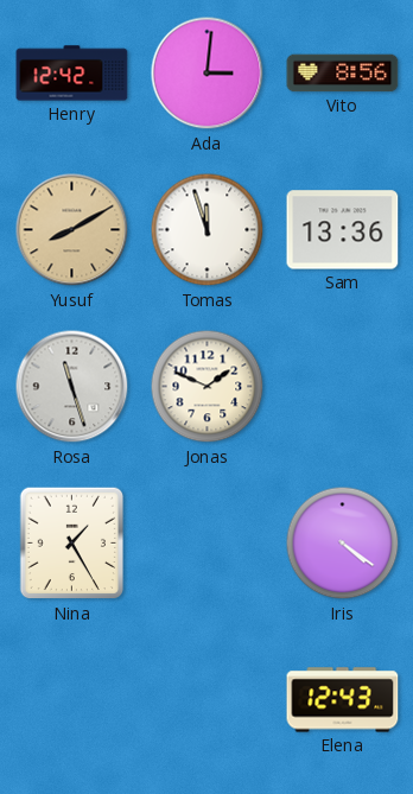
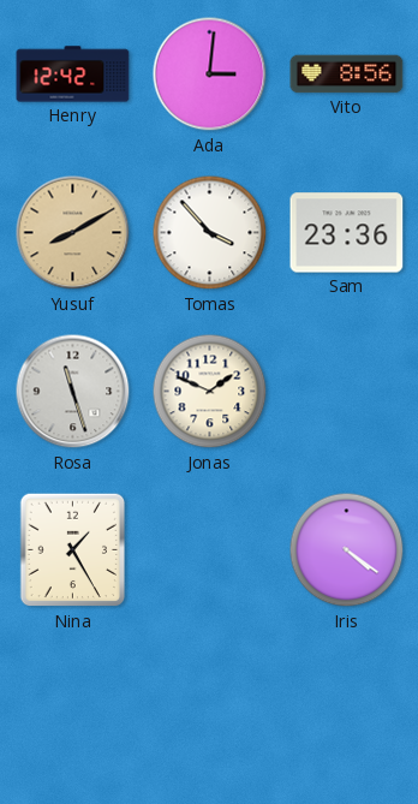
Tomas: 11:57 -> 3:53 (210, 233)
Sam: 13:36 -> 23:36 (347, 233)
Elena: 12:43 -> none (343, 700)
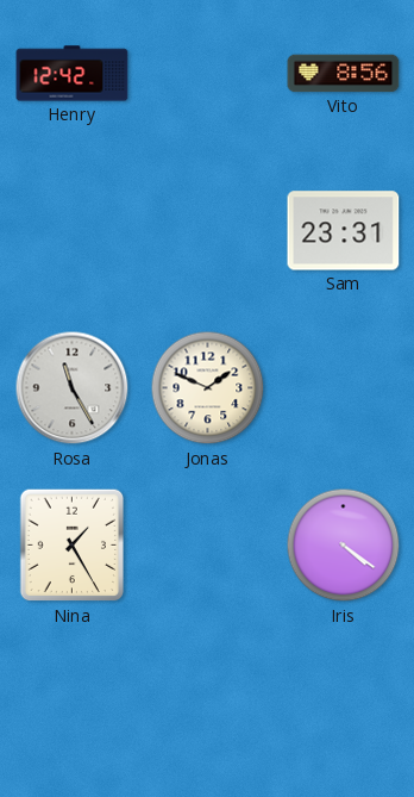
Ada: 3:01 -> none (210, 75)
Yusuf: 8:10 -> none (73, 233)
Tomas: 3:53 -> none (210, 233)
Sam: 23:36 -> 23:31 (344, 231)
Rosa: 11:27 -> 11:25 (73, 388)
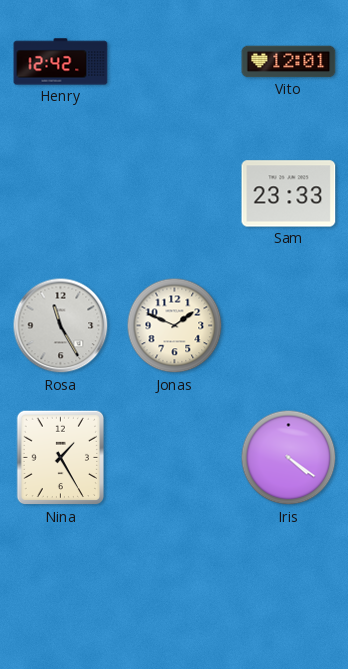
Vito: 8:56 -> 12:01 (289, 62)
Sam: 23:31 -> 23:33 (289, 194)
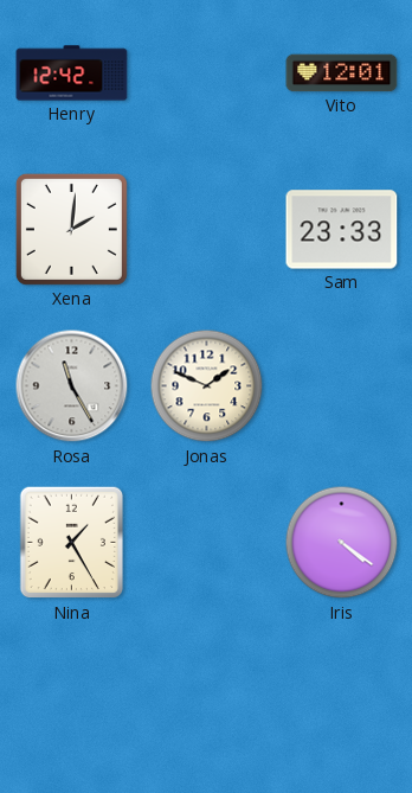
Xena: none -> 2:01 (71, 229)
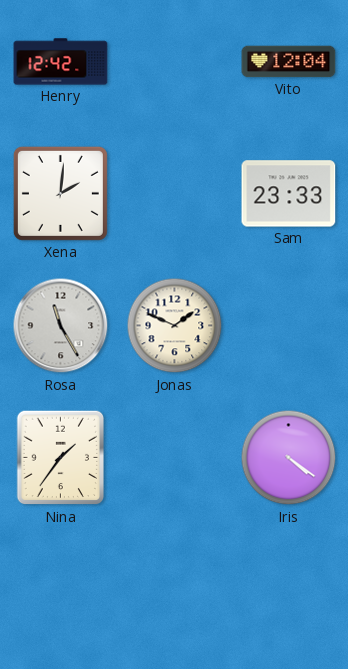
Vito: 12:01 -> 12:04 (289, 62)
Nina: 1:25 -> 1:36 (61, 458)
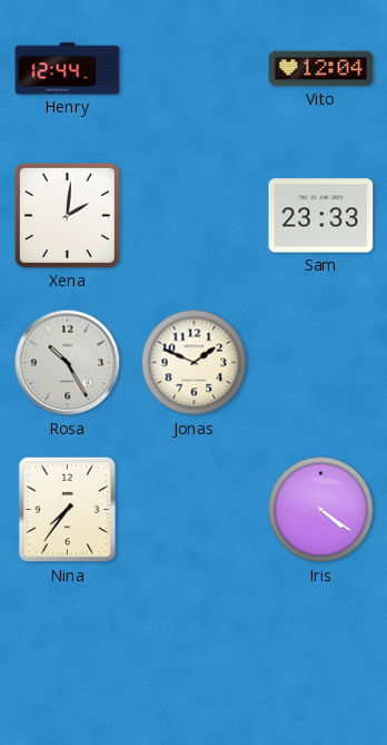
Henry: 12:42 -> 12:44 (68, 69)
Rosa: 11:25 -> 10:25 (68, 363)
Nina: 1:36 -> 7:36 (68, 510)
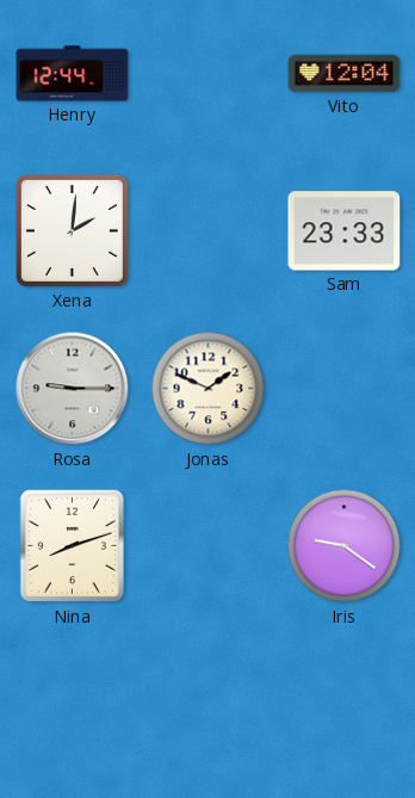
Rosa: 10:25 -> 9:15 (73, 389)
Nina: 7:36 -> 8:12 (73, 546)
Iris: 4:21 -> 9:21 (345, 546)
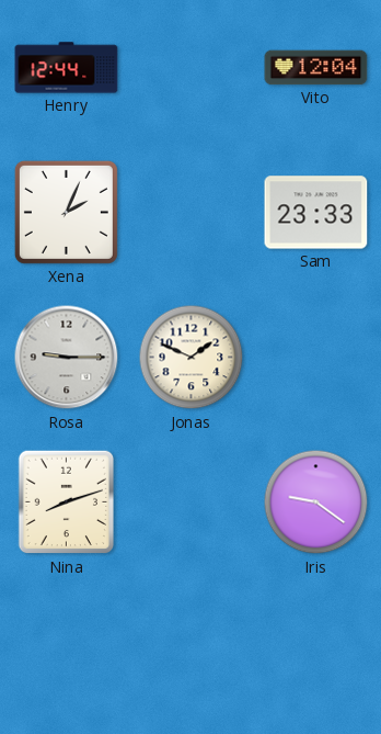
Xena: 2:01 -> 2:04 (66, 212)
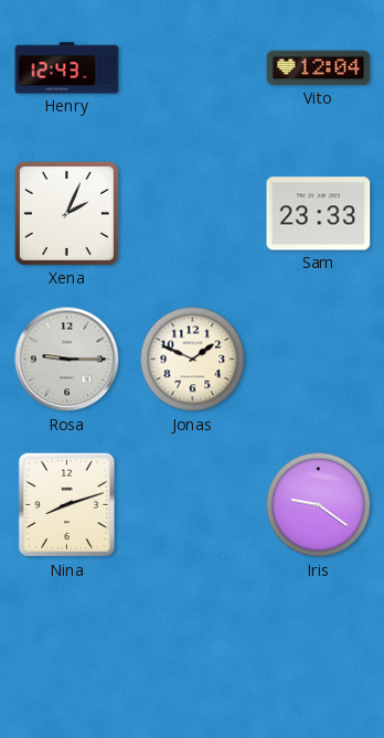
Henry: 12:44 -> 12:43 (67, 68)
